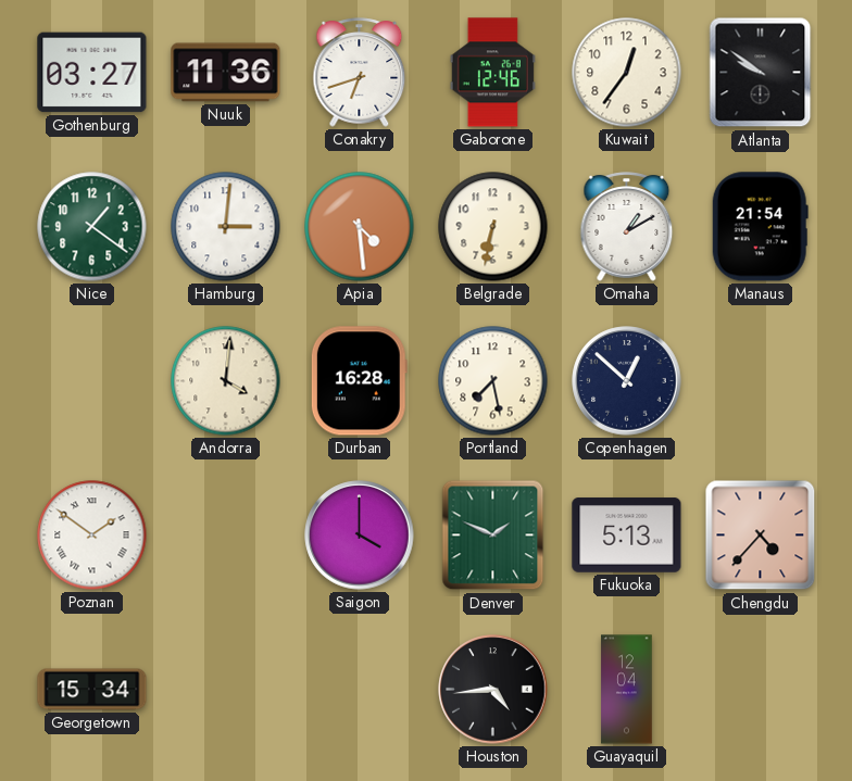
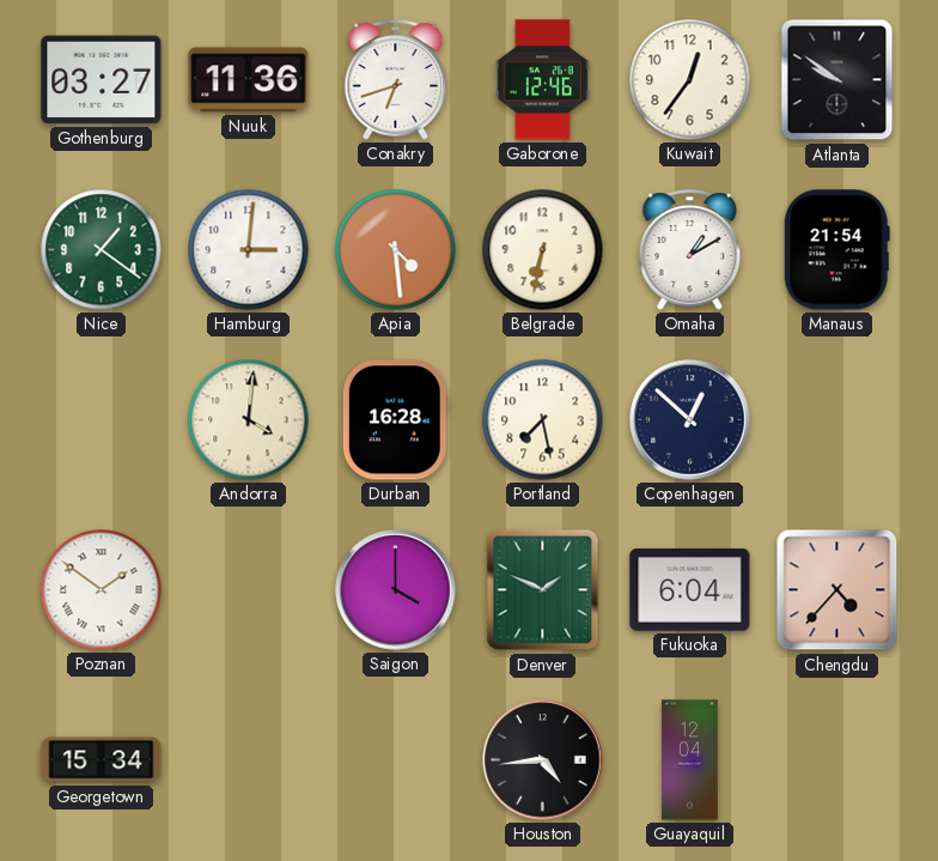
Fukuoka: 5:13 -> 6:04 (690, 590)
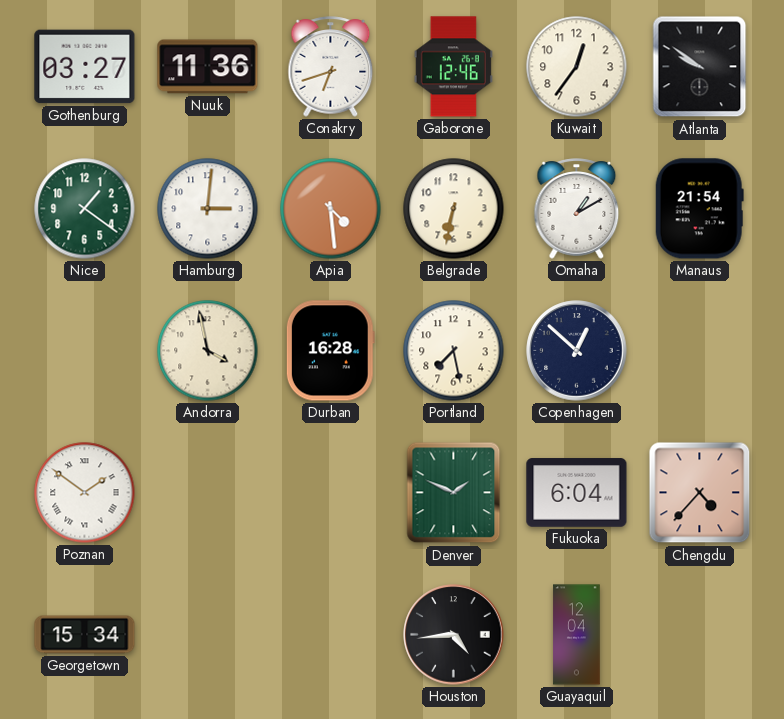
Andorra: 4:01 -> 3:58 (208, 351)
Saigon: 4:00 -> none (396, 590)
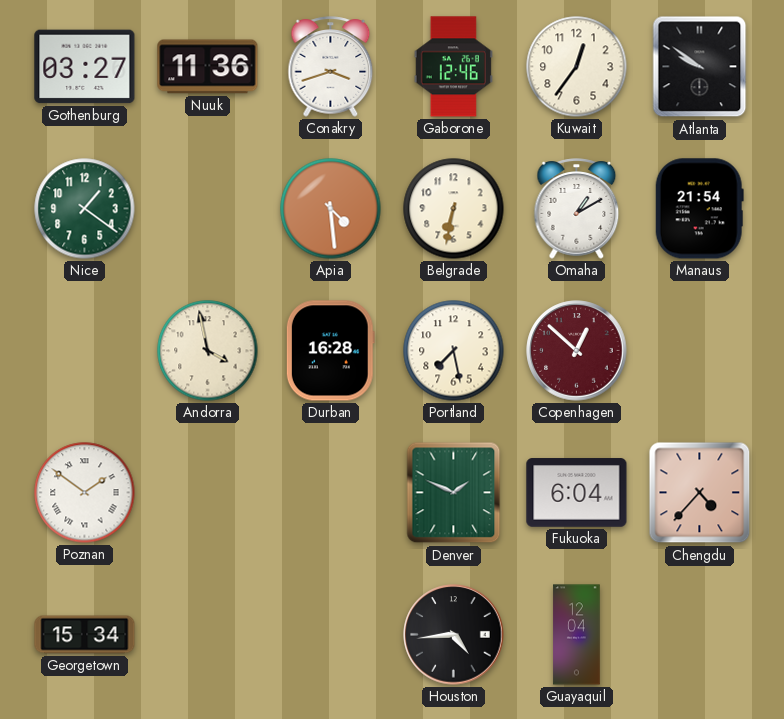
Conakry: 6:42 -> 3:42 (331, 67)
Hamburg: 3:01 -> none (208, 209)
Copenhagen dial: navy -> burgundy (577, 351)
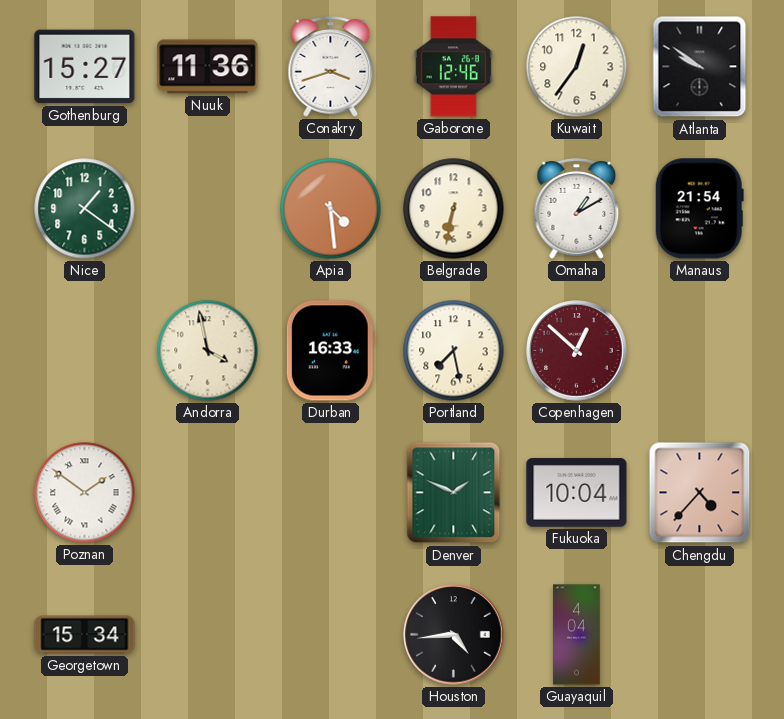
Gothenburg: 03:27 -> 15:27 (85, 67)
Durban: 16:28 -> 16:33 (330, 351)
Fukuoka: 6:04 -> 10:04 (577, 493)
Guayaquil: 12:04 -> 4:04 (577, 635)
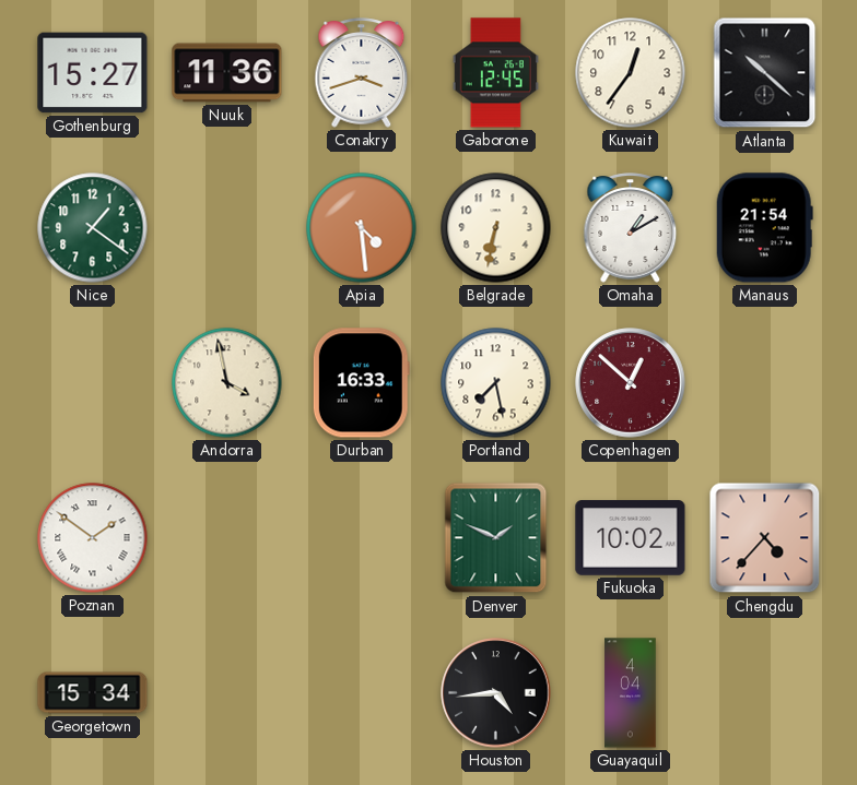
Gaborone: 12:46 -> 12:45 (495, 73)
Atlanta: 9:51 -> 10:22 (765, 73)
Fukuoka: 10:04 -> 10:02 (631, 538)
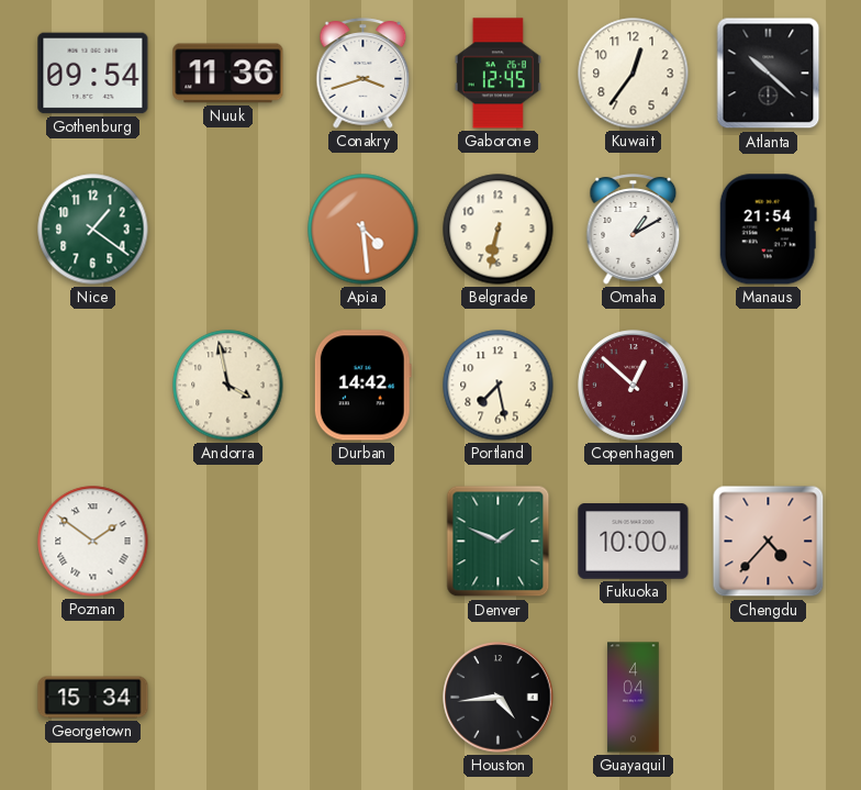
Gothenburg: 15:27 -> 09:54 (93, 74)
Durban: 16:33 -> 14:42 (362, 386)
Fukuoka: 10:02 -> 10:00 (634, 542)
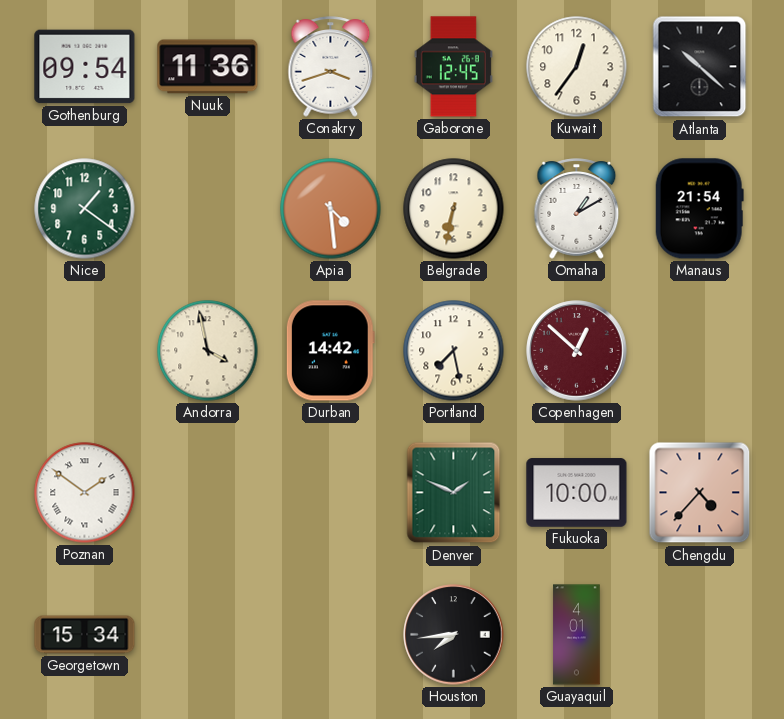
Houston: 4:44 -> 7:44 (454, 635)
Guayaquil: 4:04 -> 4:01 (577, 635)
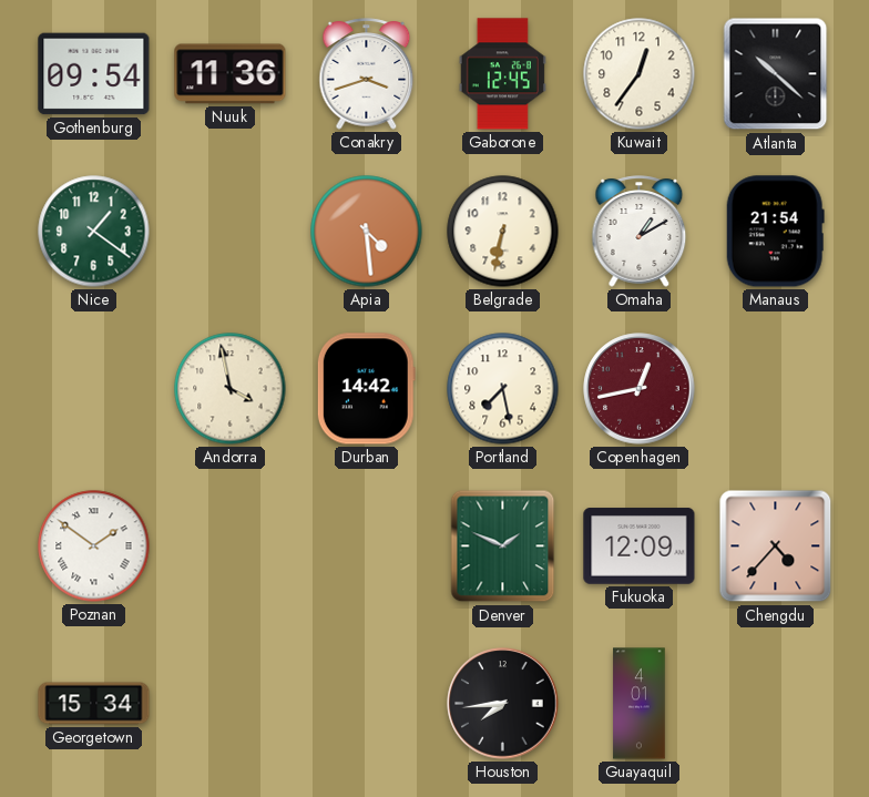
Copenhagen: 12:52 -> 12:43 (640, 389)
Fukuoka: 10:00 -> 12:09 (640, 546)
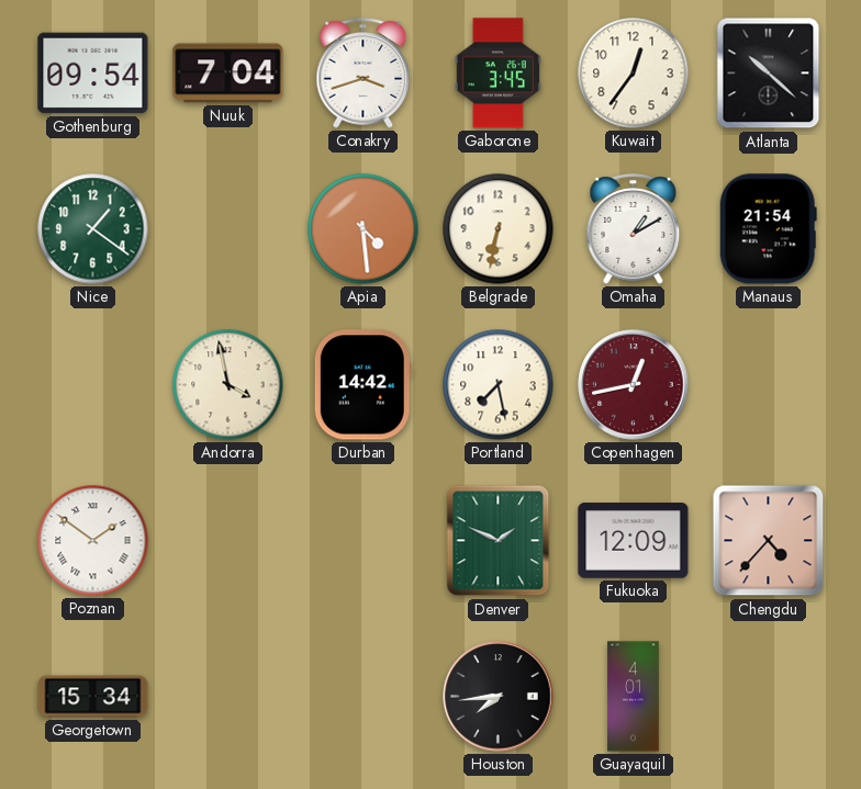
Nuuk: 11:36 -> 7:04 (228, 74)
Gaborone: 12:45 -> 3:45 (497, 74)
